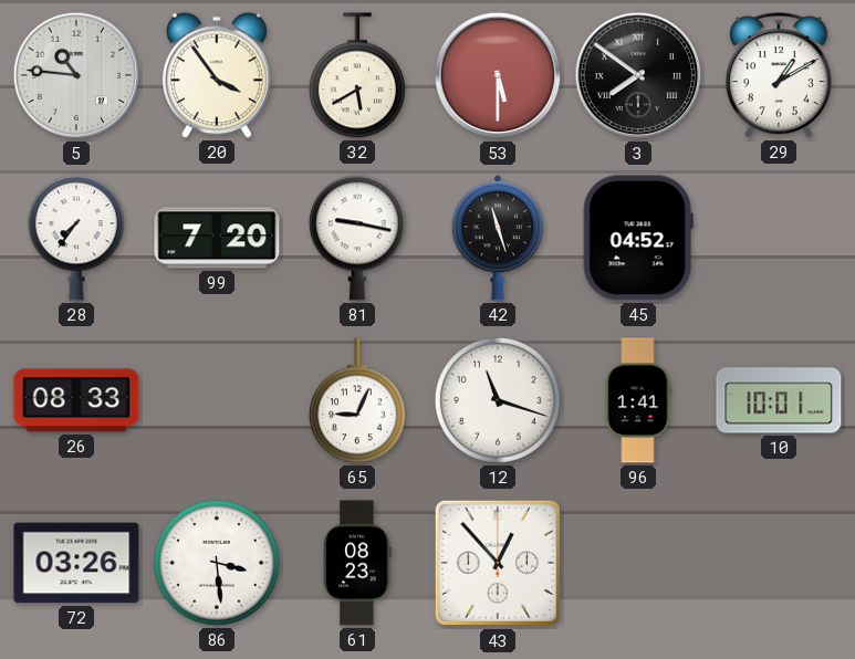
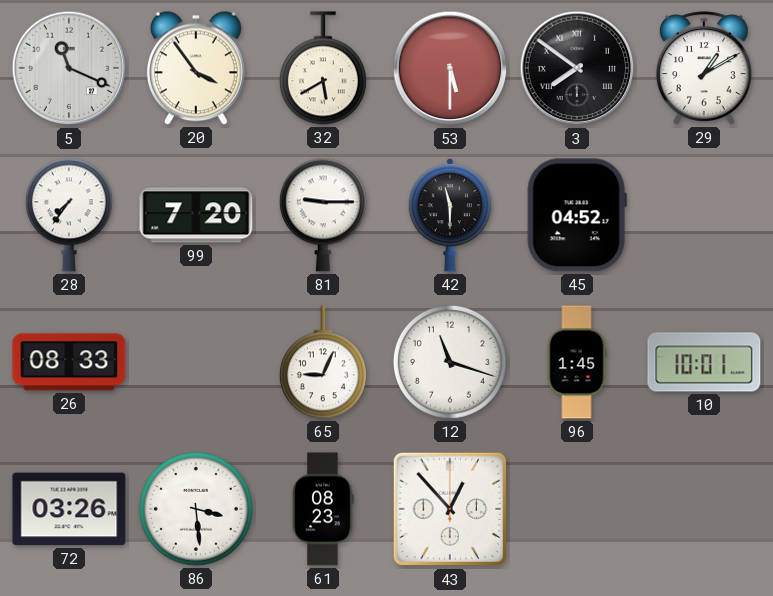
5: 10:46 -> 11:19 (69, 68)
81: 9:17 -> 9:15 (323, 215)
42: 11:27 -> 11:30 (450, 215)
96: 1:41 -> 1:45 (577, 362)
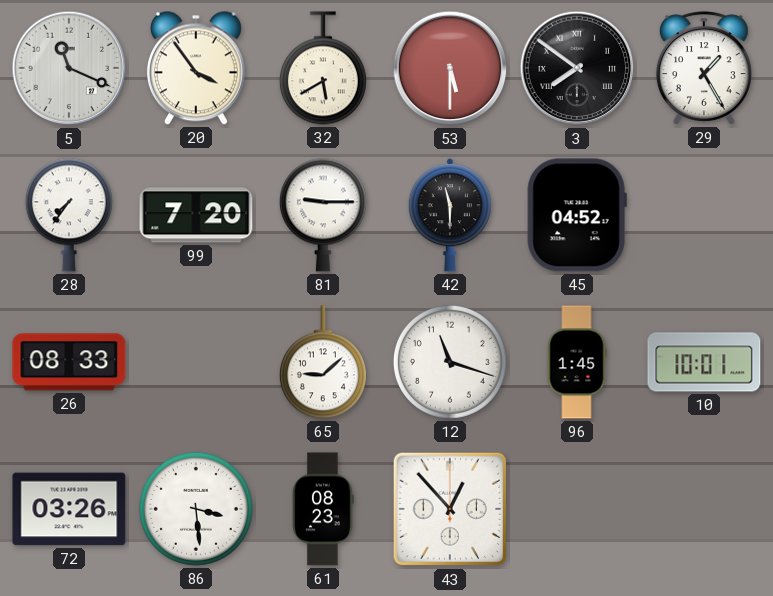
29: 1:10 -> 1:25 (704, 68)
65: 9:04 -> 9:08 (323, 362)
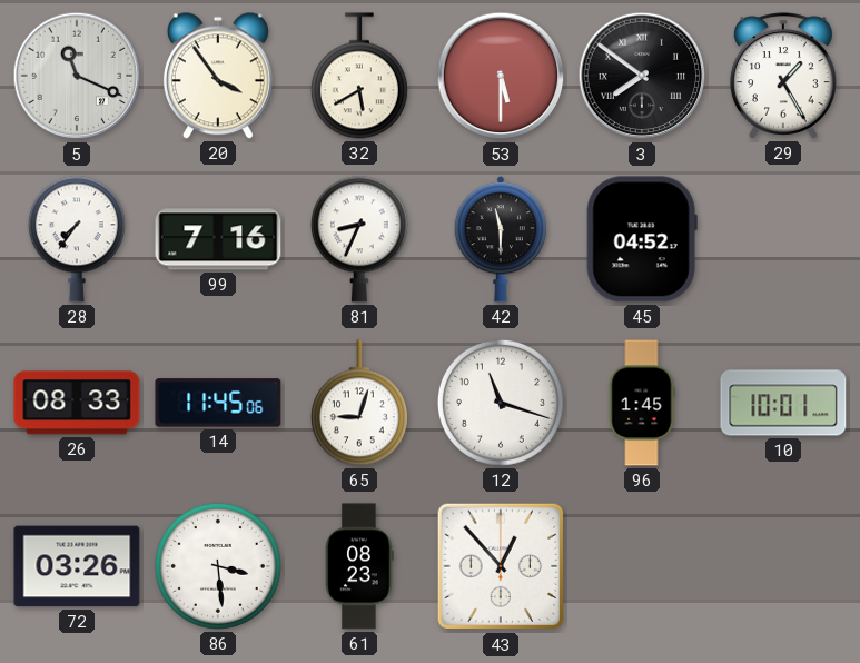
99: 7:20 -> 7:16 (218, 239)
81: 9:15 -> 8:34 (359, 239)
14: none -> 11:45 (218, 403)
65: 9:08 -> 9:03 (359, 403)
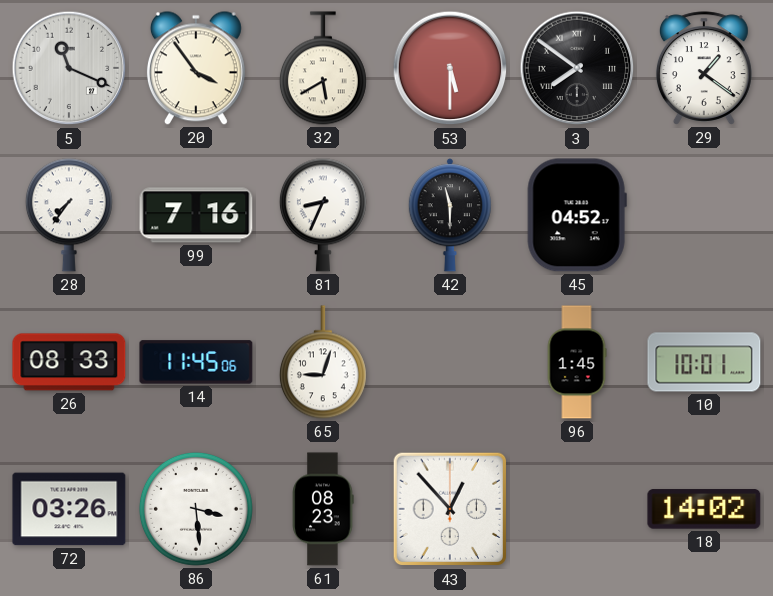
29: 1:25 -> 1:21 (704, 68)
12: 11:18 -> none (501, 403)
18: none -> 14:02 (704, 509)
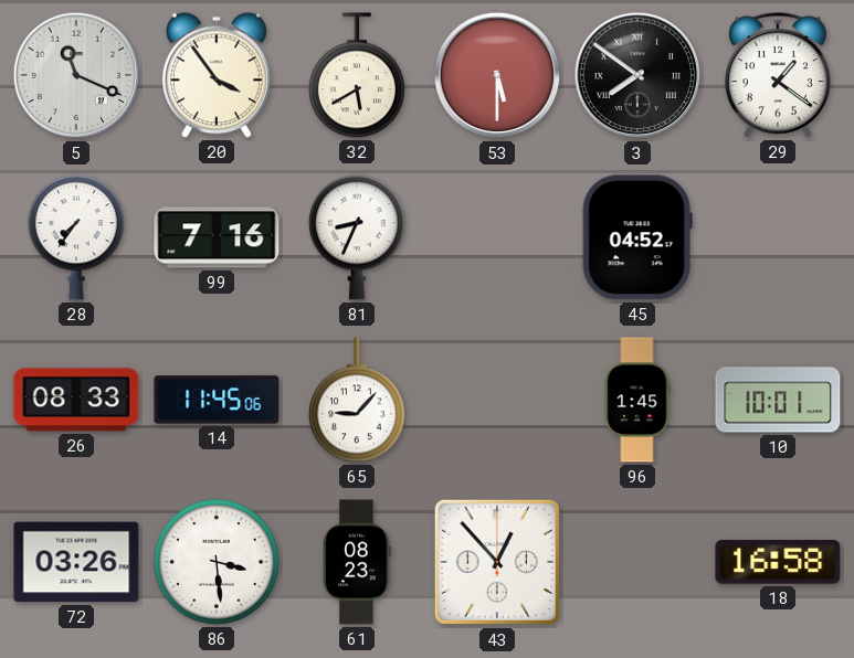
42: 11:30 -> none (450, 215)
65: 9:03 -> 9:07 (357, 400)
18: 14:02 -> 16:58 (778, 562)
